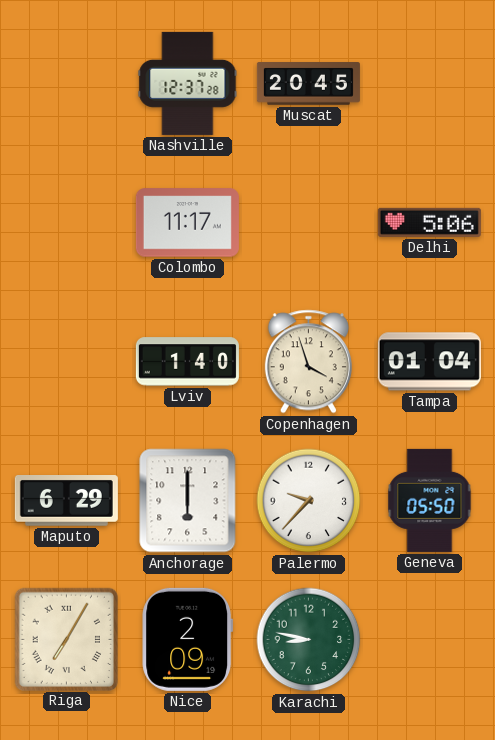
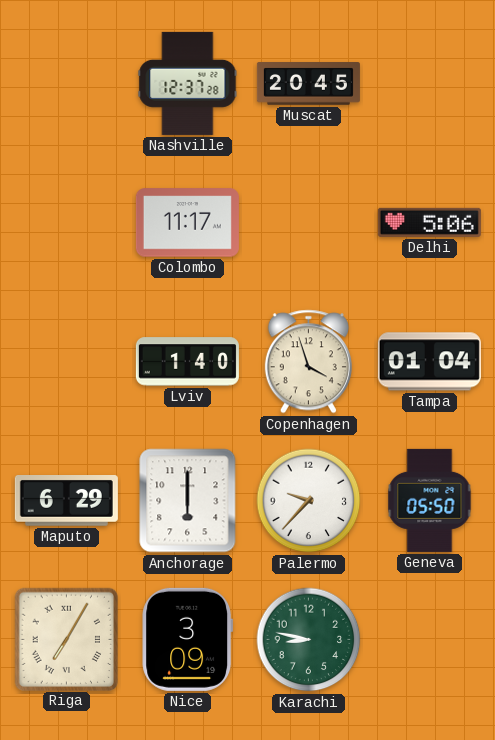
Nice: 2:09 -> 3:09 (188, 639)
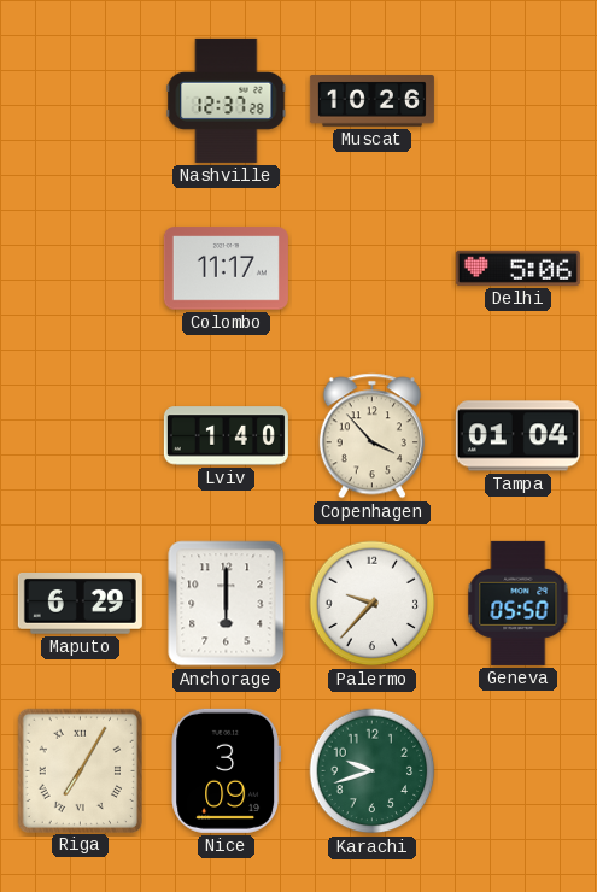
Muscat: 20:45 -> 10:26 (371, 101)
Copenhagen: 3:57 -> 3:53 (371, 436)
Karachi: 8:47 -> 9:42 (373, 771)
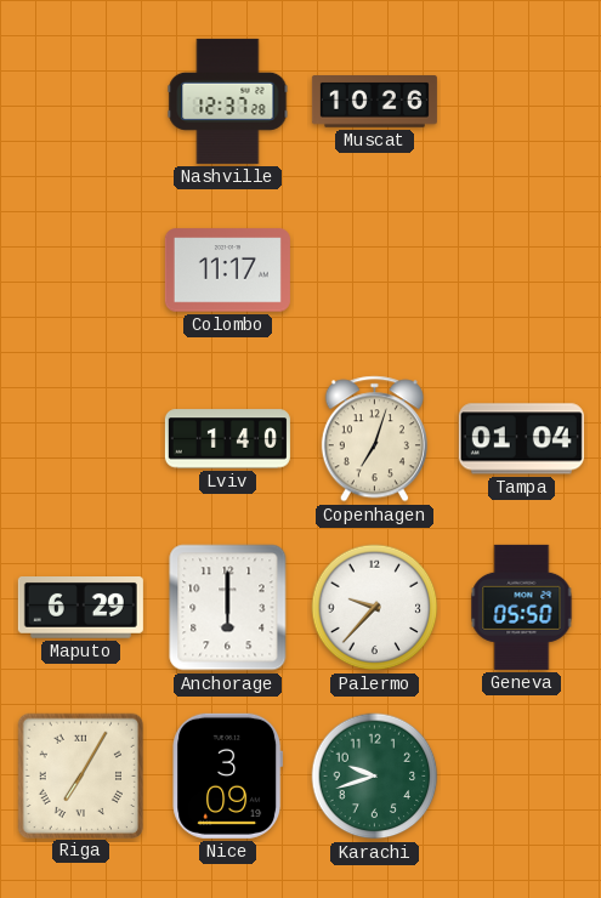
Delhi: 5:06 -> none (517, 268)
Copenhagen: 3:53 -> 7:03 (374, 439)
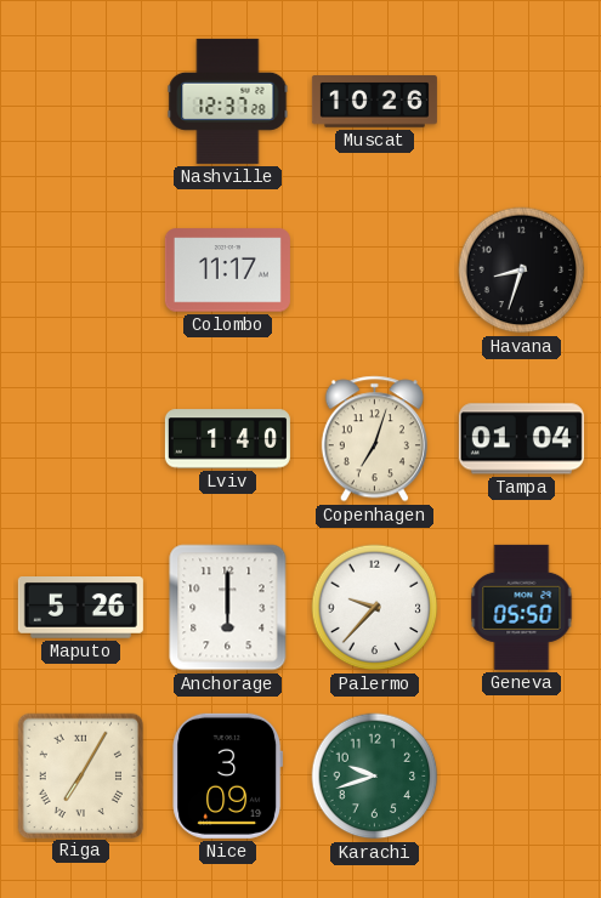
Havana: none -> 8:33 (522, 271)
Maputo: 6:29 -> 5:26 (80, 608)
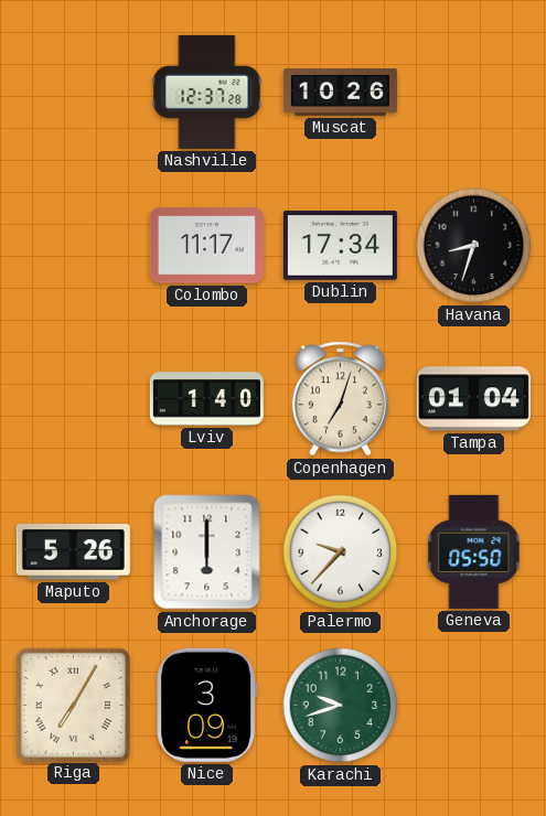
Dublin: none -> 17:34 (340, 246)
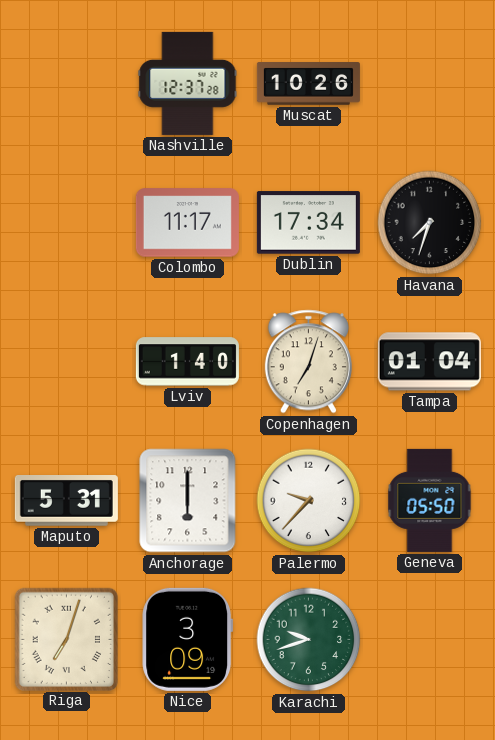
Havana: 8:33 -> 7:33 (430, 223)
Maputo: 5:26 -> 5:31 (66, 501)
Riga: 7:05 -> 7:03 (66, 639)
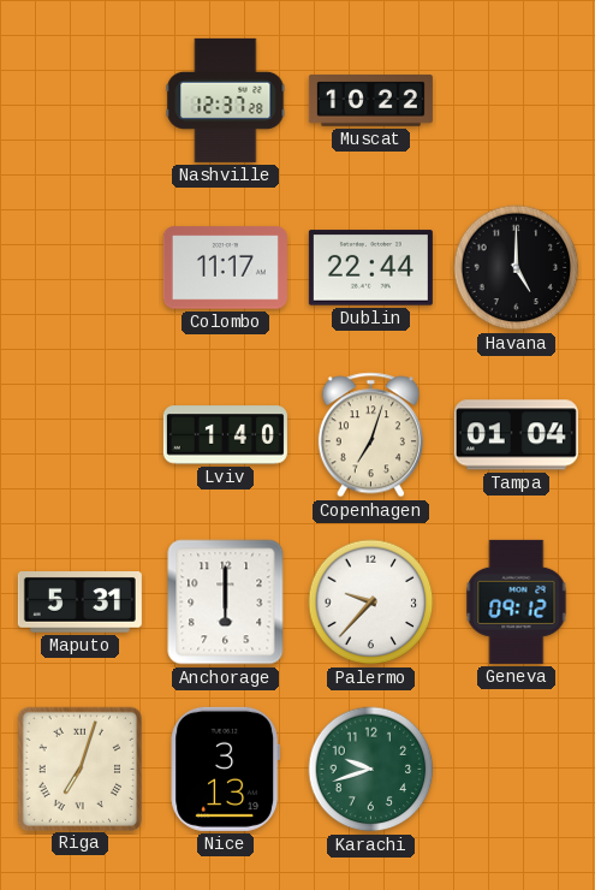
Muscat: 10:26 -> 10:22 (370, 101)
Dublin: 17:34 -> 22:44 (370, 268)
Havana: 7:33 -> 5:00 (517, 268)
Geneva: 05:50 -> 09:12 (517, 601)
Nice: 3:09 -> 3:13 (226, 769)
